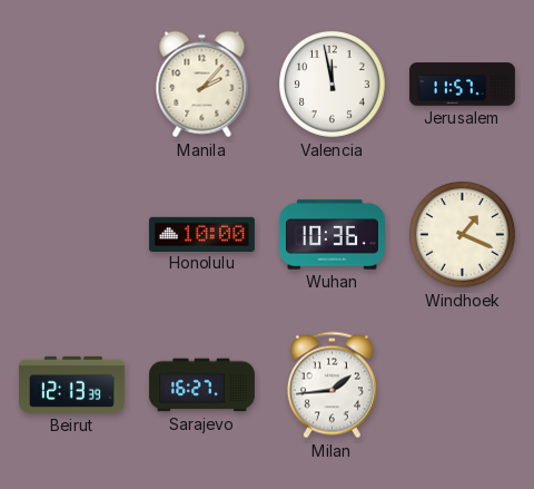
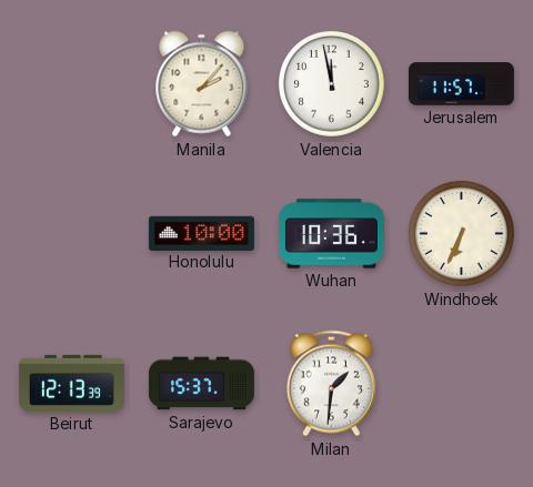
Windhoek: 1:19 -> 6:34 (462, 234)
Sarajevo: 16:27 -> 15:37 (201, 384)
Milan: 1:44 -> 1:31 (331, 384)
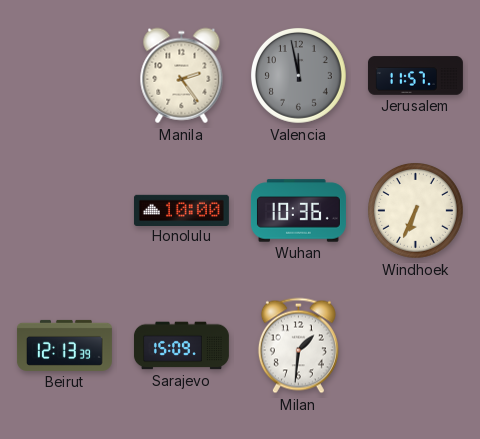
Manila: 2:07 -> 2:24 (182, 76)
Valencia dial: white -> grey (299, 76)
Sarajevo: 15:37 -> 15:09 (181, 346)
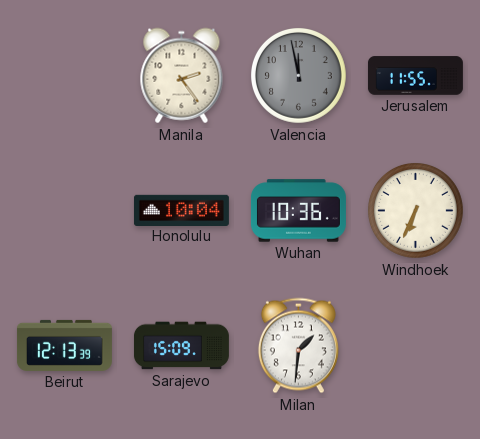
Jerusalem: 11:57 -> 11:55 (415, 76)
Honolulu: 10:00 -> 10:04 (181, 210)
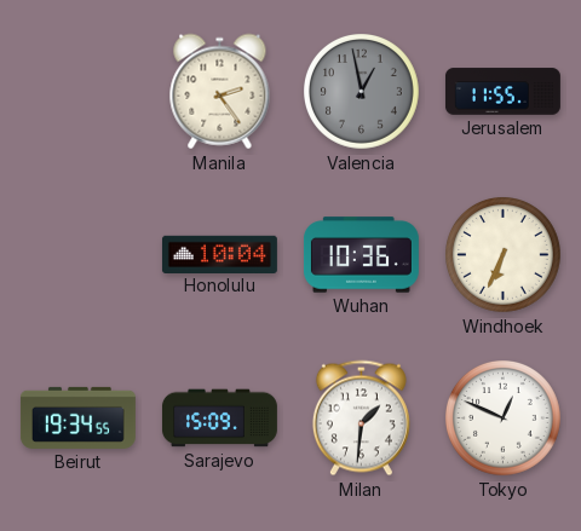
Valencia: 11:58 -> 12:58 (362, 92)
Beirut: 12:13 -> 19:34 (77, 417)
Tokyo: none -> 12:49 (504, 419)
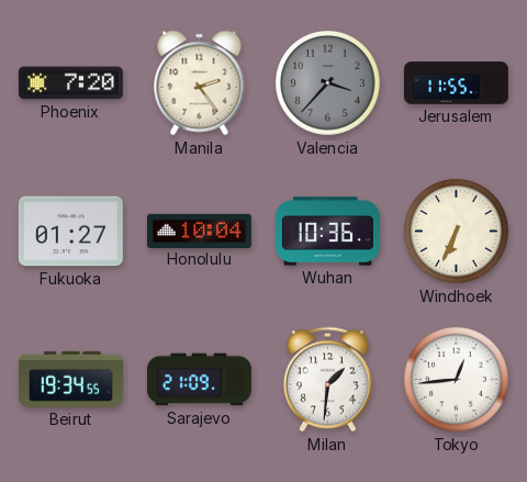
Phoenix: none -> 7:20 (70, 83)
Valencia: 12:58 -> 3:37 (328, 83)
Fukuoka: none -> 01:27 (70, 232)
Sarajevo: 15:09 -> 21:09 (199, 380)
Tokyo: 12:49 -> 12:44 (457, 380)
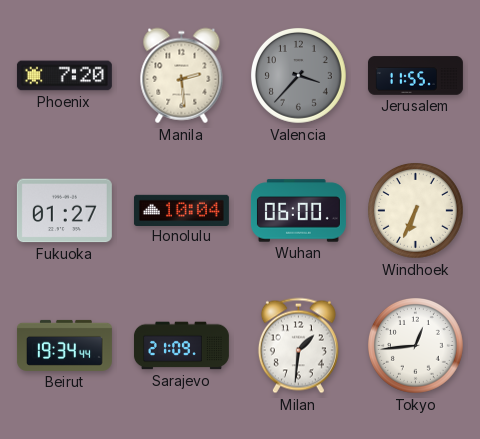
Manila: 2:24 -> 2:29 (182, 76)
Wuhan: 10:36 -> 06:00 (298, 211)
Beirut: 19:34:55 -> 19:34:44 (64, 345)
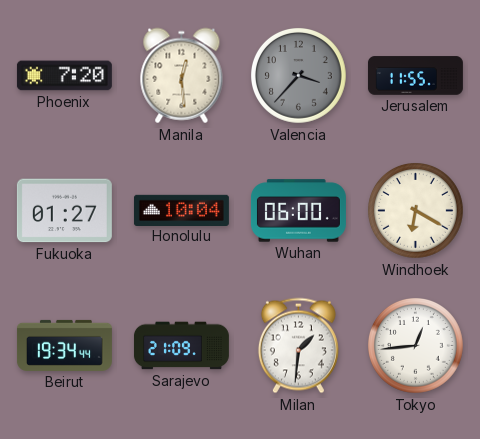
Manila: 2:29 -> 12:29 (182, 76)
Windhoek: 6:34 -> 6:20 (416, 211)
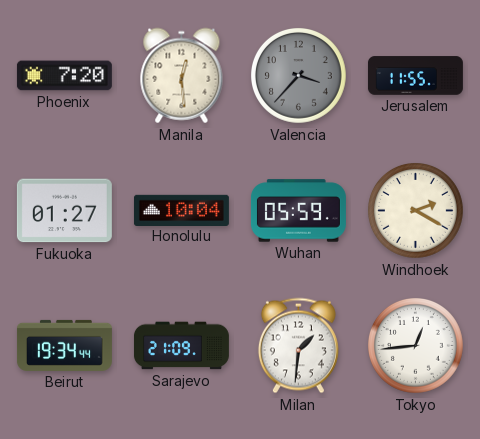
Wuhan: 06:00 -> 05:59 (298, 211)
Windhoek: 6:20 -> 2:20 (416, 211)
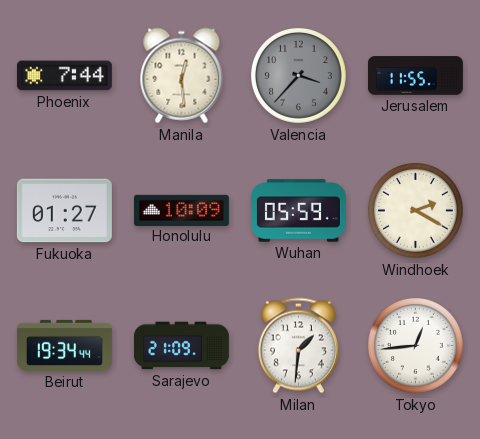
Phoenix: 7:20 -> 7:44 (64, 76)
Honolulu: 10:04 -> 10:09 (181, 210)
